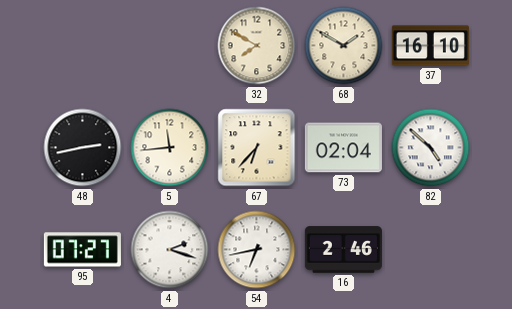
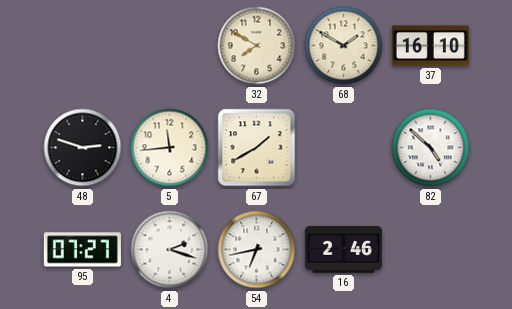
48: 2:43 -> 2:48 (83, 148)
67: 6:37 -> 1:40 (257, 148)
73: 02:04 -> none (343, 148)
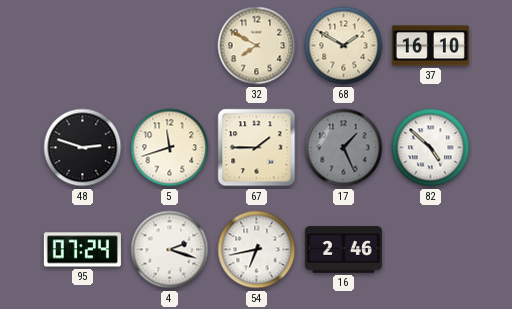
5: 11:44 -> 11:42 (170, 148)
67: 1:40 -> 1:45 (257, 148)
17: none -> 1:26 (344, 148)
95: 07:27 -> 07:24 (82, 250)
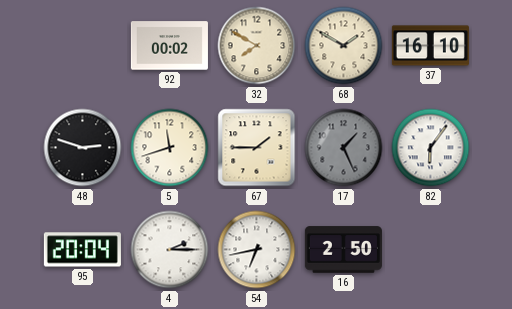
92: none -> 00:02 (169, 46)
82: 4:52 -> 6:06 (431, 148)
95: 07:24 -> 20:04 (82, 250)
4: 2:18 -> 2:15 (170, 250)
16: 2:46 -> 2:50 (343, 250)
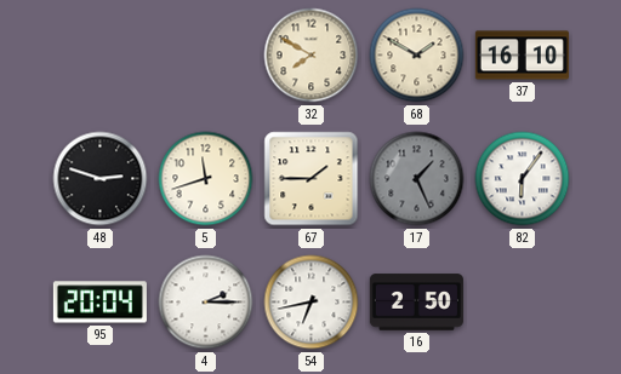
92: 00:02 -> none (169, 46)
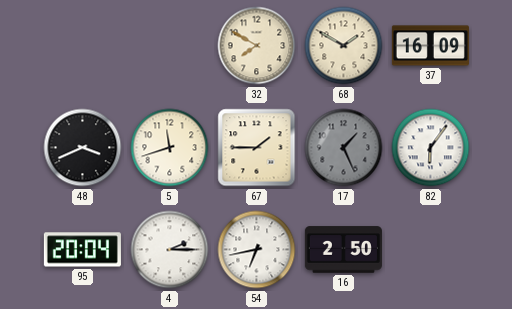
37: 16:10 -> 16:09 (430, 46)
48: 2:48 -> 3:41 (83, 148)
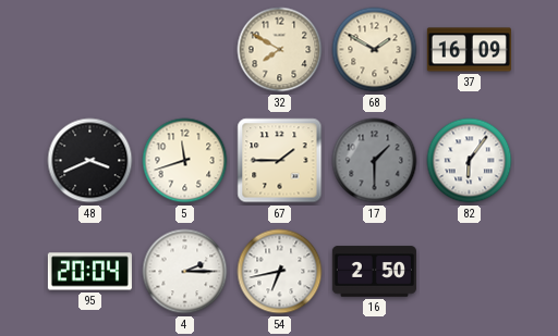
17: 1:26 -> 1:30 (375, 161)
